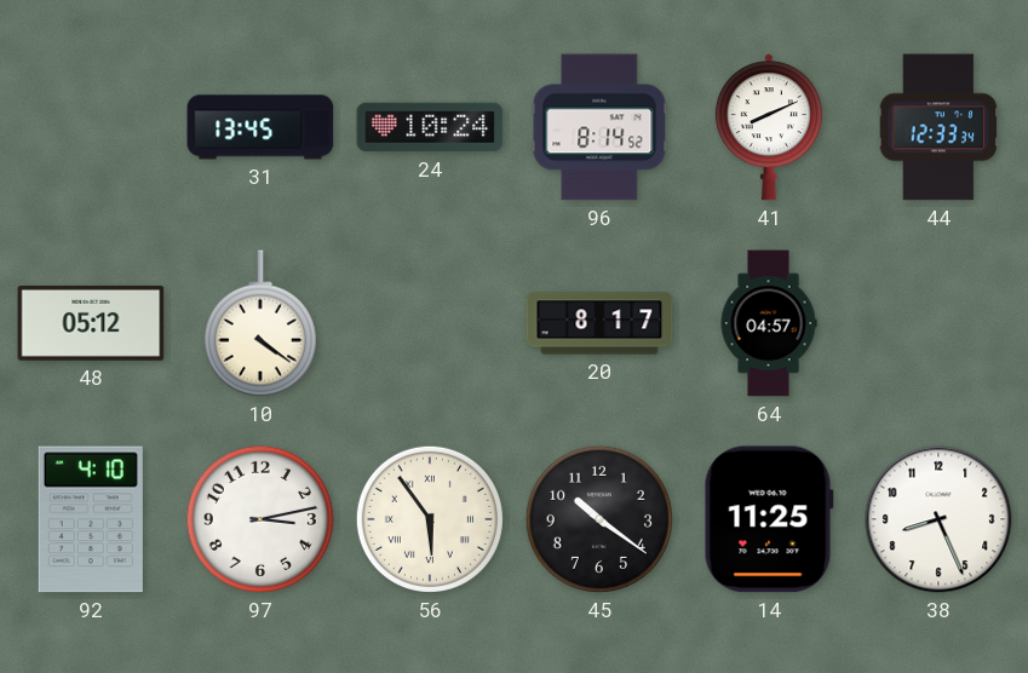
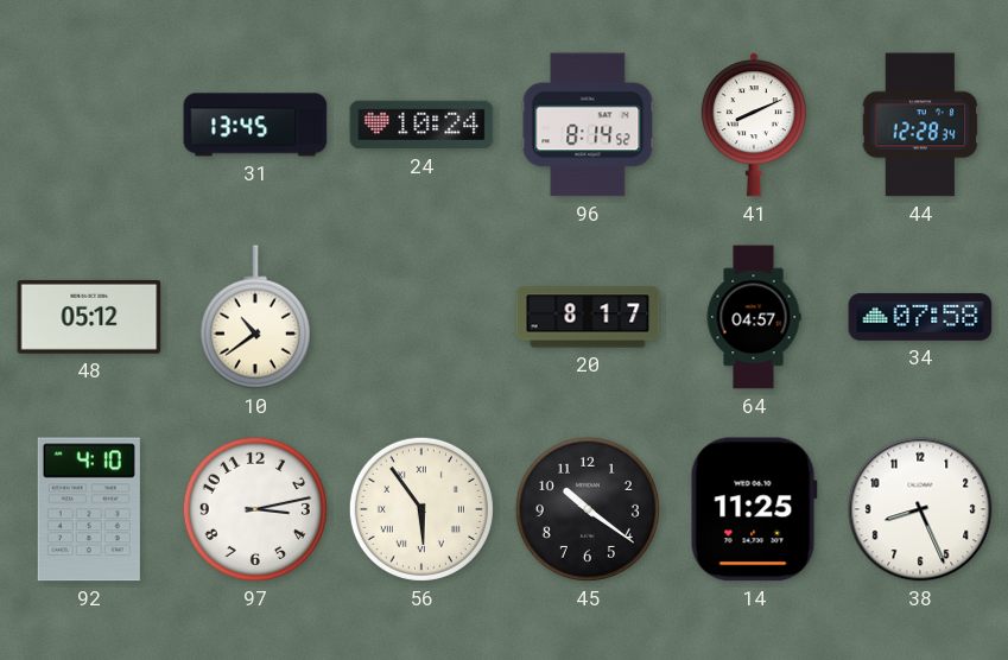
44: 12:33 -> 12:28 (920, 125)
10: 4:21 -> 10:39 (255, 317)
34: none -> 07:58 (920, 317)
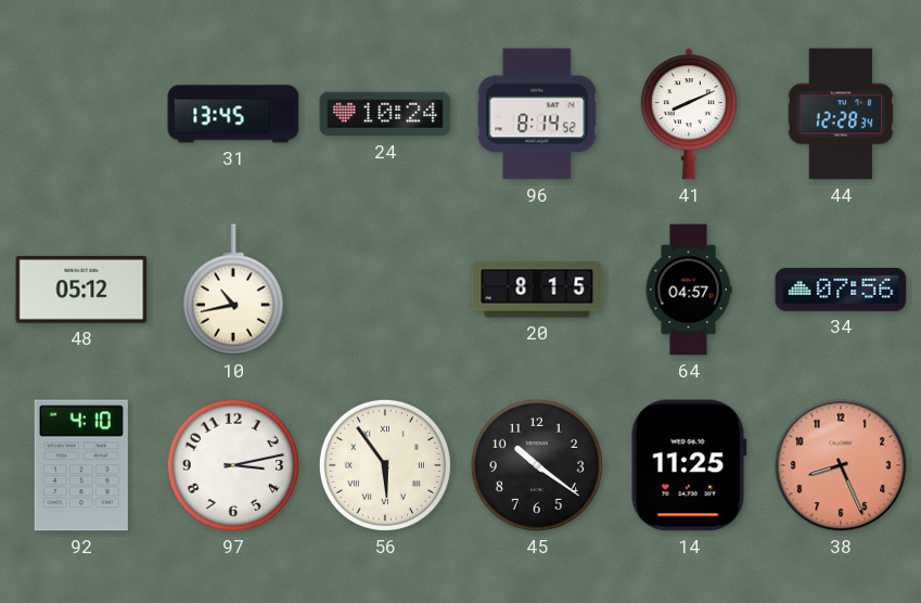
10: 10:39 -> 10:43 (233, 290)
20: 8:17 -> 8:15 (537, 290)
34: 07:58 -> 07:56 (841, 290)
38 dial: white -> salmon (841, 465)
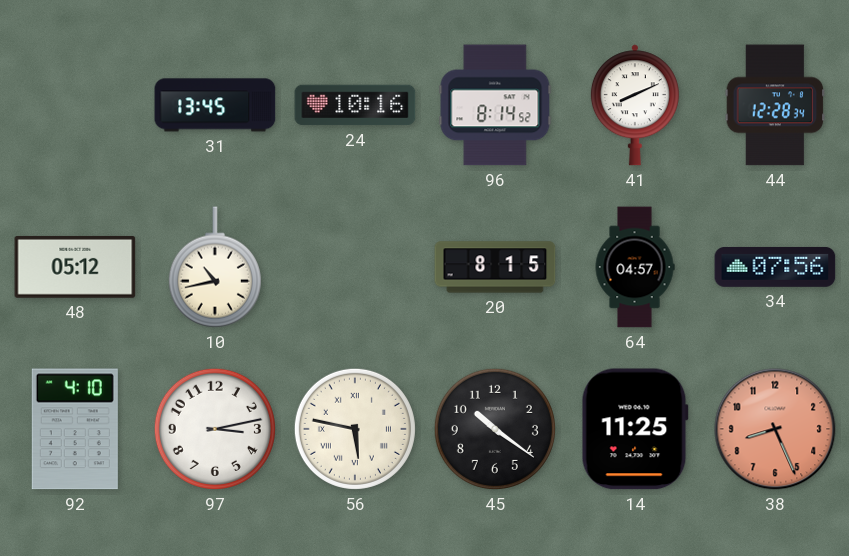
24: 10:24 -> 10:16 (355, 105)
56: 5:54 -> 5:47 (355, 429)
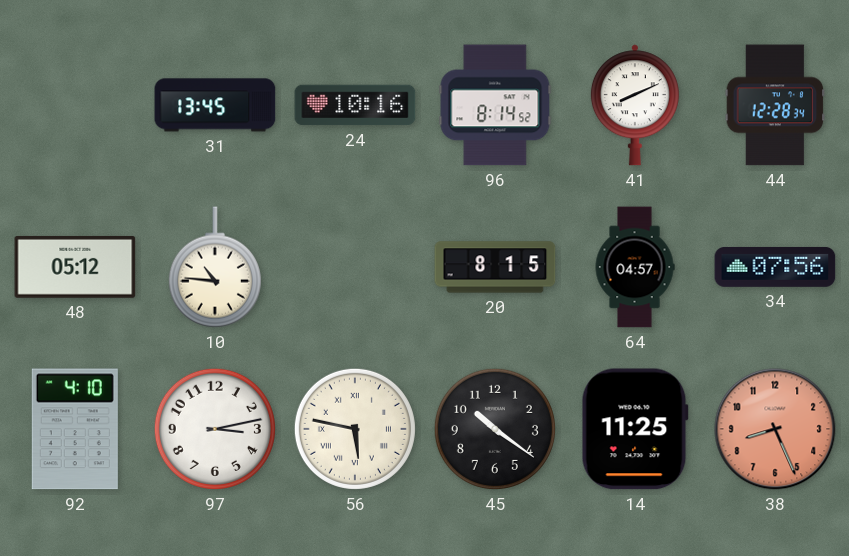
10: 10:43 -> 10:46 (215, 267)
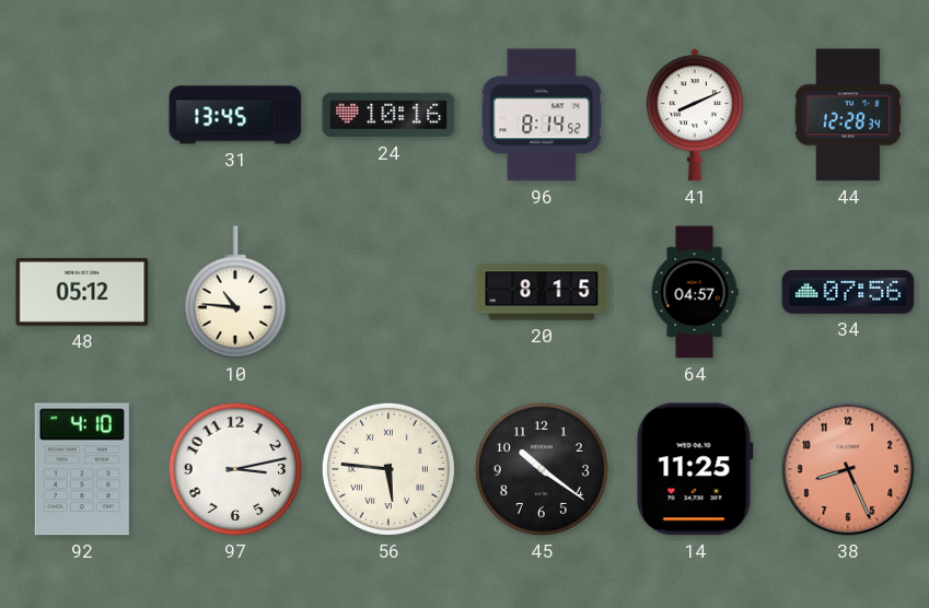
56: 5:47 -> 5:46 (388, 469)
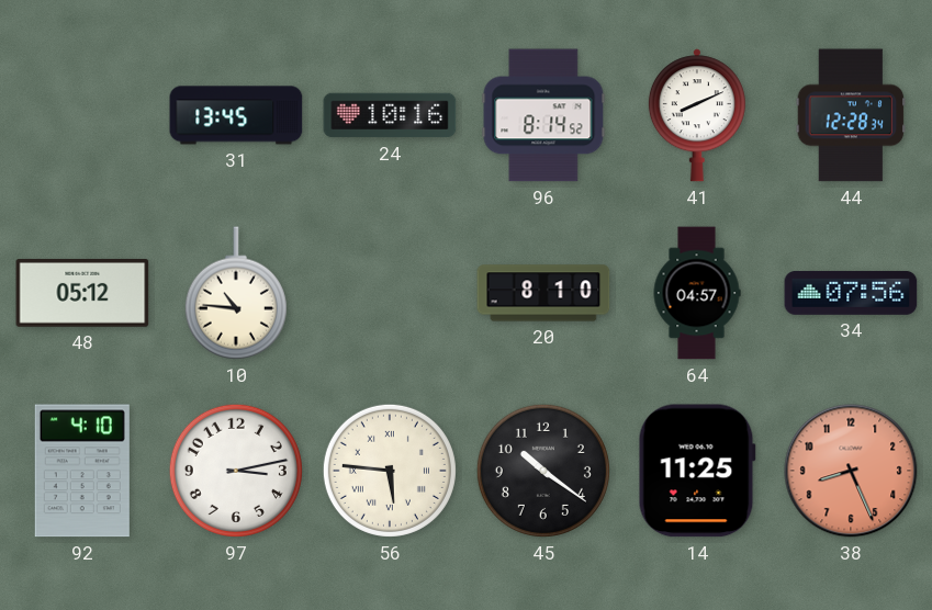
20: 8:15 -> 8:10 (543, 293)
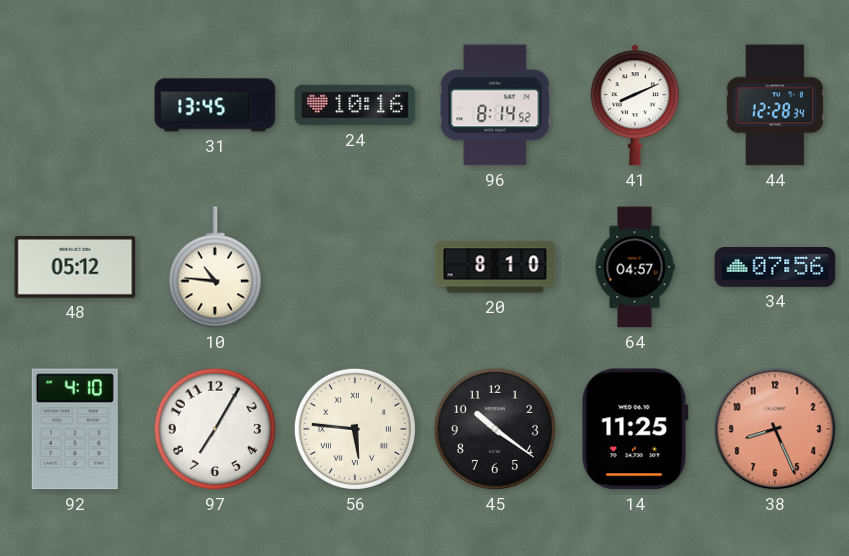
97: 3:13 -> 7:05 (215, 429)
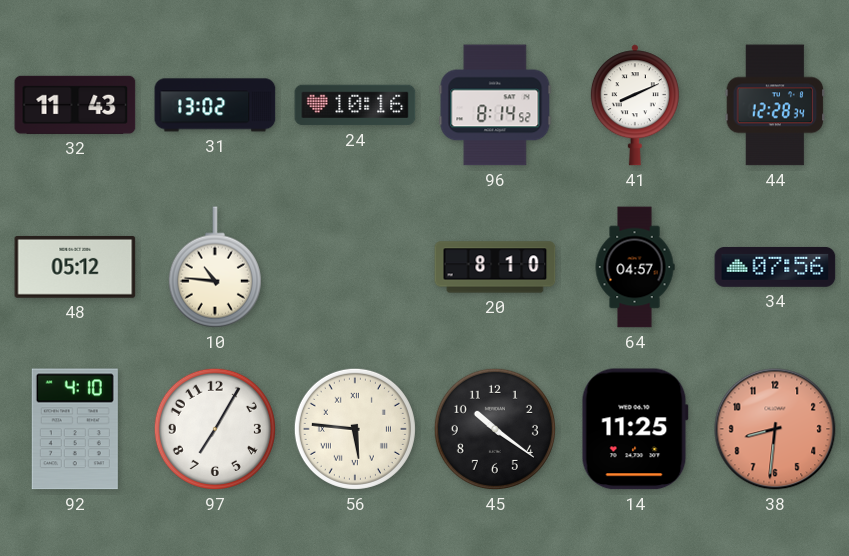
32: none -> 11:43 (75, 105)
31: 13:45 -> 13:02 (215, 105)
38: 8:26 -> 8:31 (775, 429)
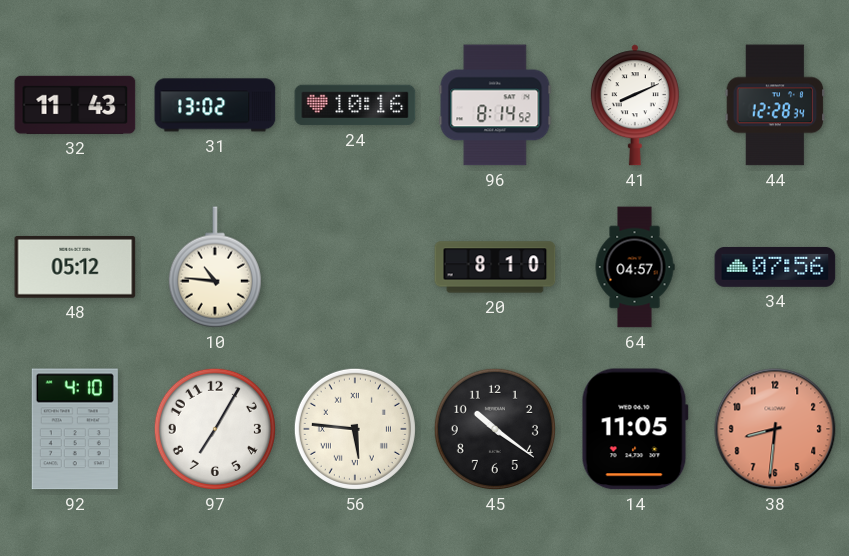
14: 11:25 -> 11:05 (635, 429)
